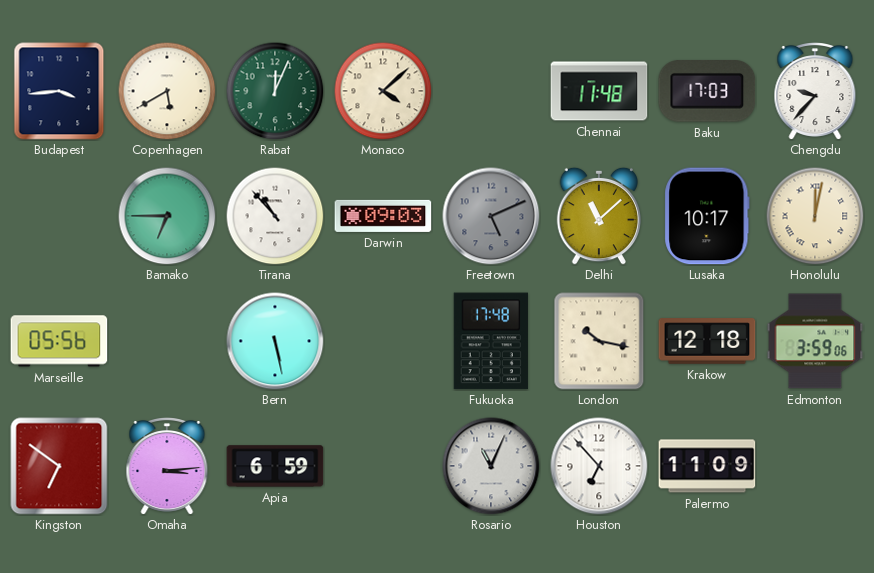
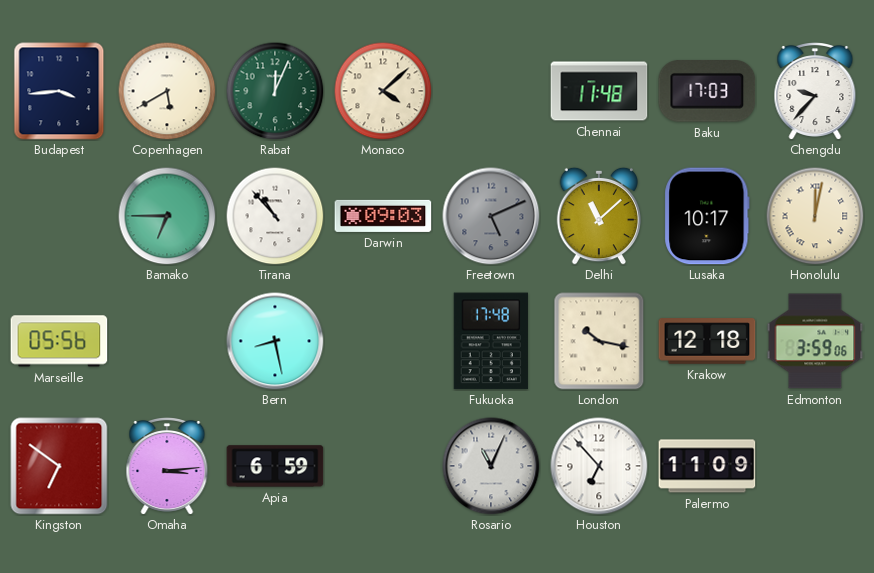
Bern: 5:28 -> 8:28 (275, 341)
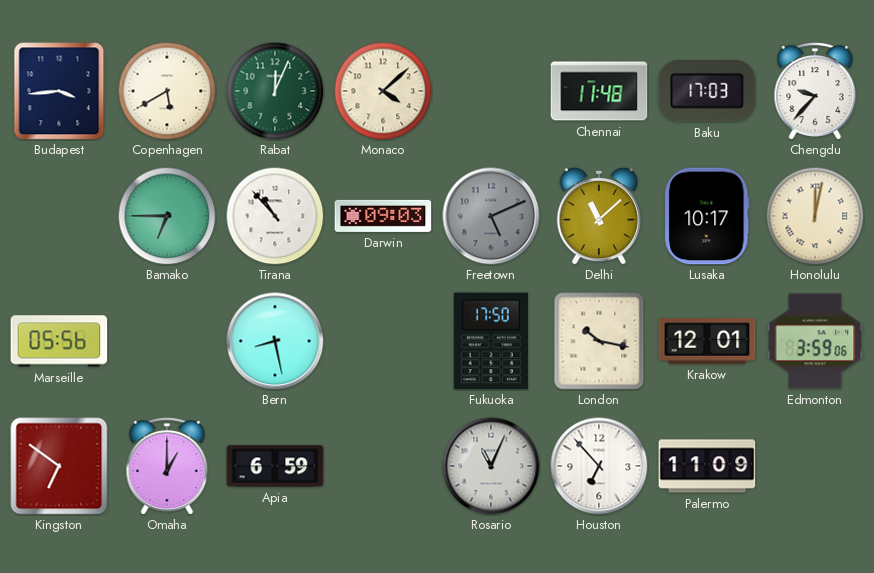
Fukuoka: 17:48 -> 17:50 (491, 341)
Krakow: 12:18 -> 12:01 (707, 341)
Omaha: 3:14 -> 1:00 (167, 467)
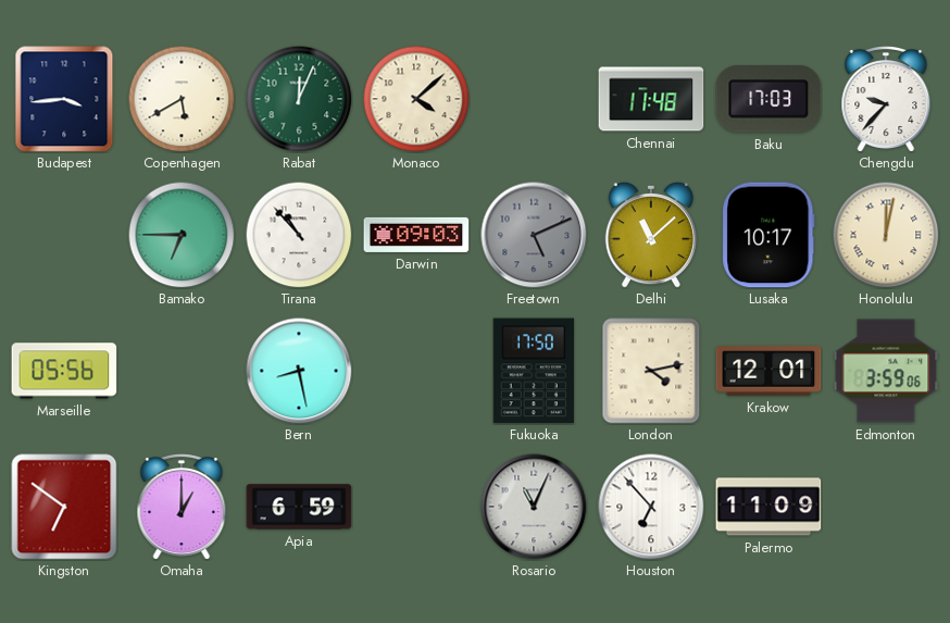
London: 10:17 -> 4:13 (651, 371)
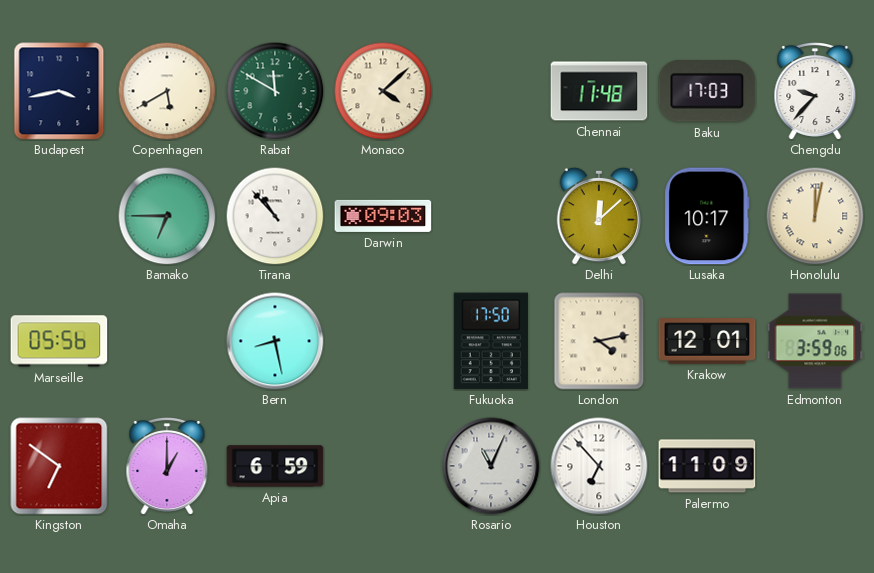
Budapest: 3:44 -> 3:43 (59, 91)
Rabat: 12:04 -> 11:50 (275, 91)
Freetown: 5:11 -> none (534, 235)
Delhi: 11:08 -> 12:08 (599, 216)
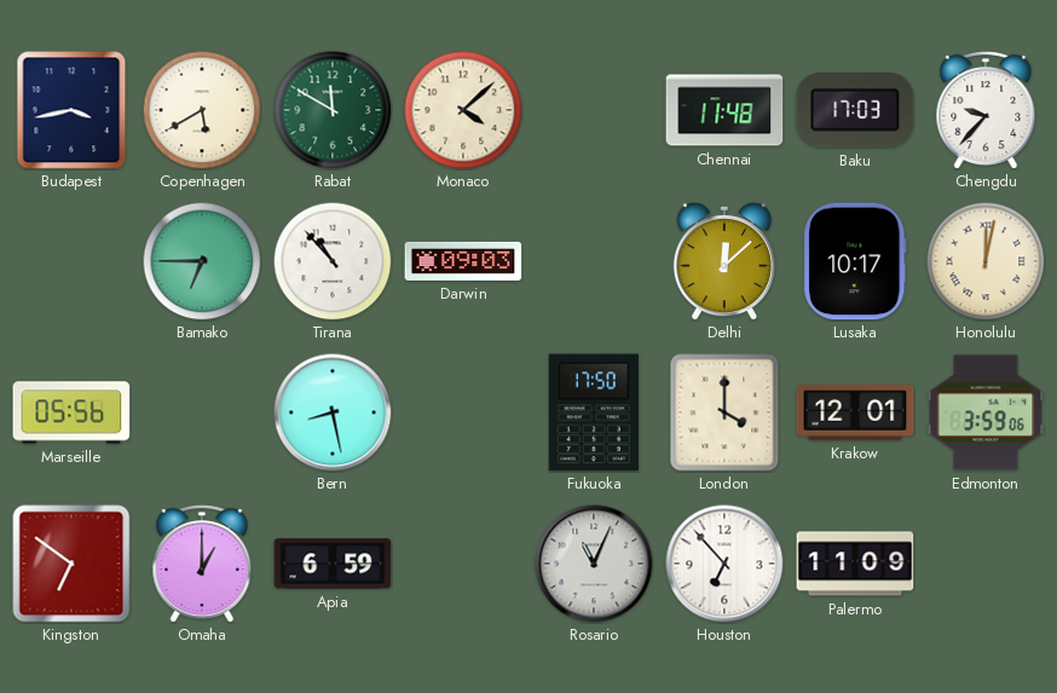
London: 4:13 -> 4:00 (724, 412)
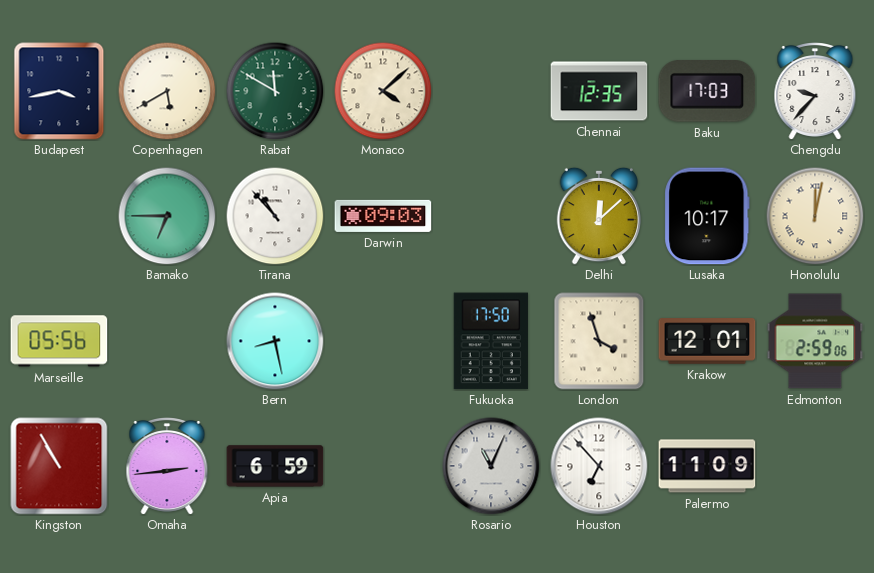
Chennai: 11:48 -> 12:35 (599, 91)
London: 4:00 -> 3:57 (599, 341)
Edmonton: 3:59 -> 2:59 (815, 341)
Kingston: 6:51 -> 10:55 (59, 466)
Omaha: 1:00 -> 2:44 (167, 467)
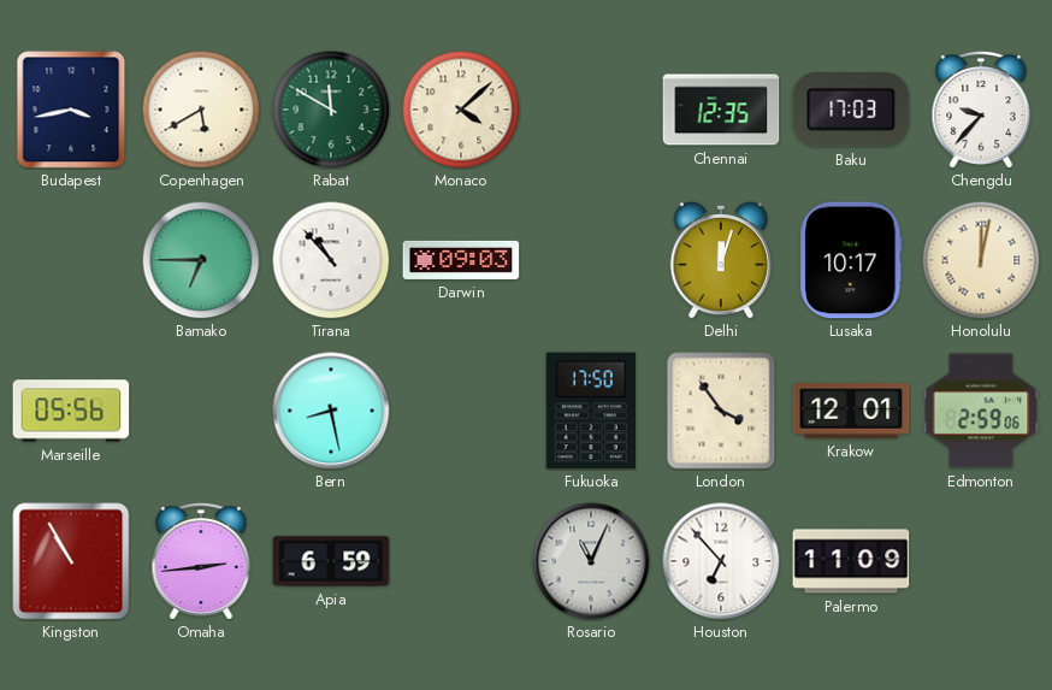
Delhi: 12:08 -> 12:03 (721, 260)
London: 3:57 -> 3:54 (721, 411)
